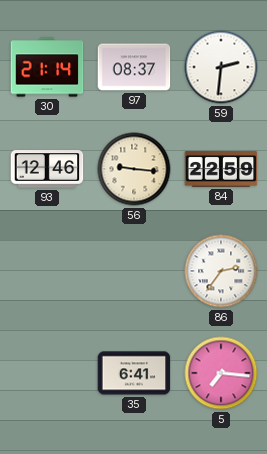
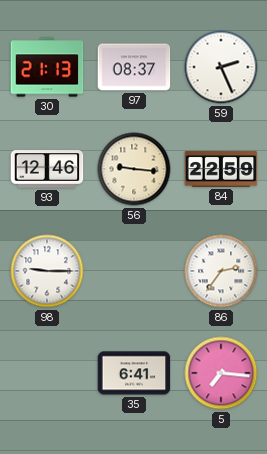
30: 21:14 -> 21:13 (47, 67)
59: 2:31 -> 2:26 (221, 67)
98: none -> 9:15 (47, 271)
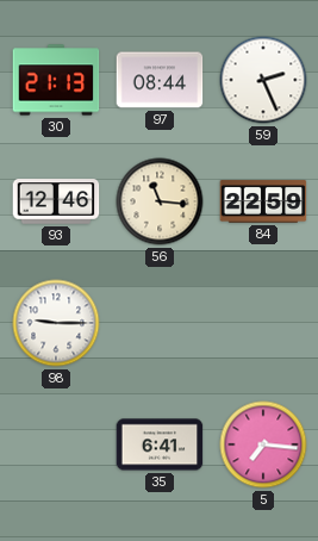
97: 08:37 -> 08:44 (160, 80)
56: 9:16 -> 11:16 (160, 201)
86: 2:36 -> none (221, 271)
